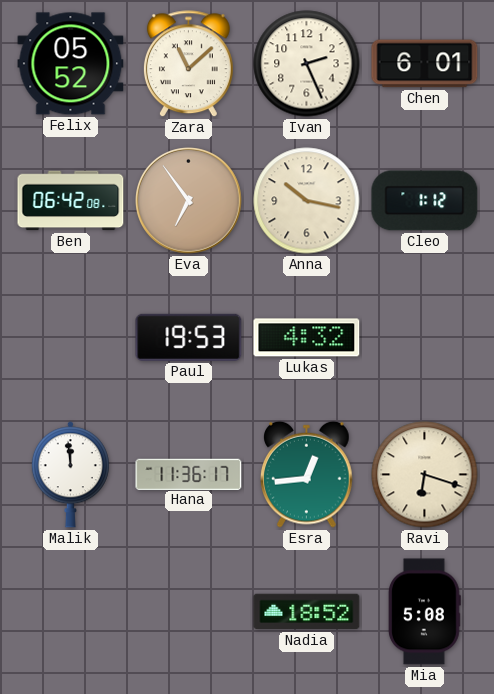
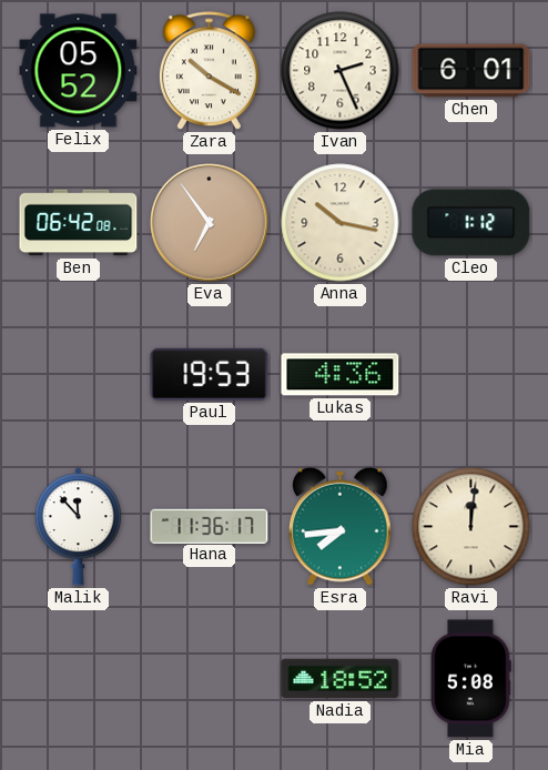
Zara: 11:08 -> 10:20 (209, 71)
Lukas: 4:32 -> 4:36 (341, 375)
Malik: 11:59 -> 11:53 (78, 527)
Esra: 12:44 -> 7:44 (341, 526)
Ravi: 6:18 -> 12:01 (471, 527)
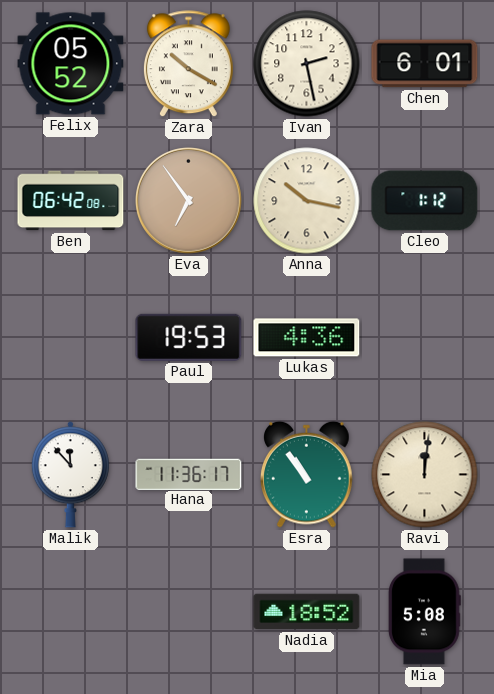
Ivan: 2:26 -> 2:28 (307, 64)
Esra: 7:44 -> 10:54 (307, 474)
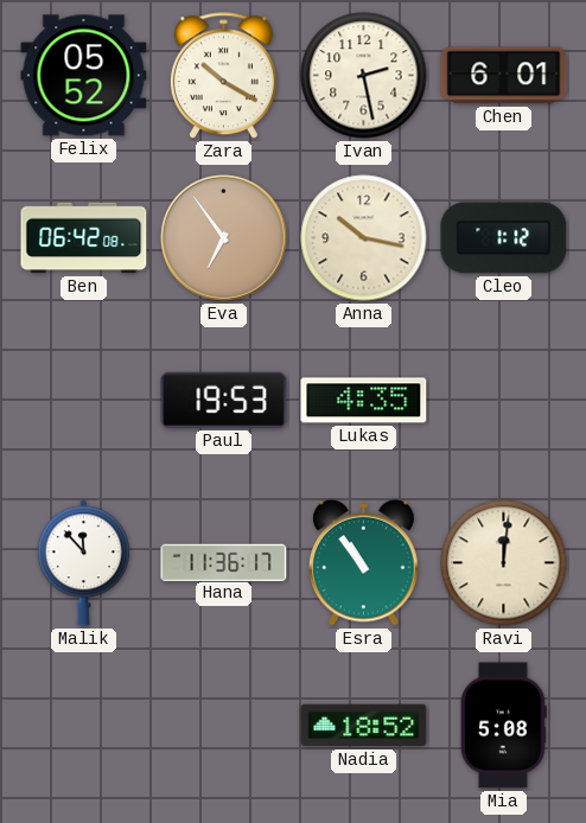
Lukas: 4:36 -> 4:35 (364, 401)
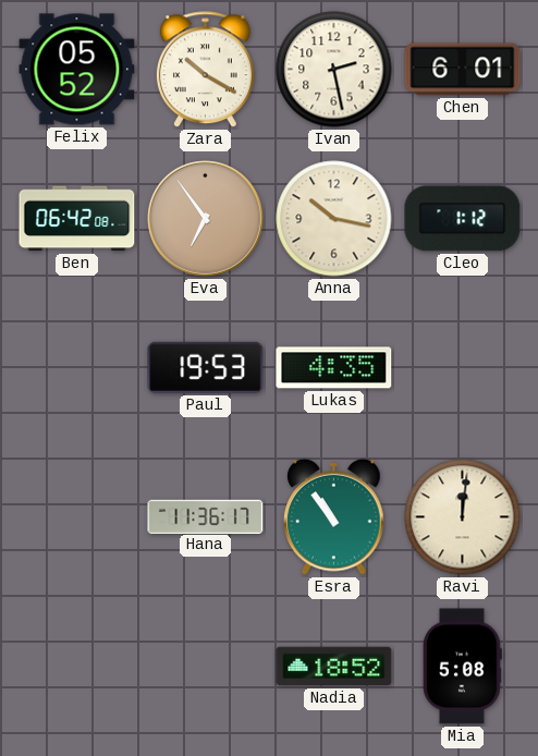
Malik: 11:53 -> none (83, 563)
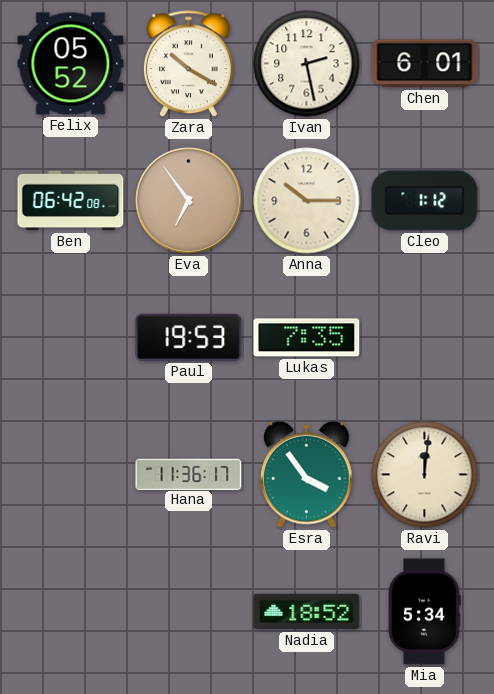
Anna: 10:17 -> 10:15 (307, 201)
Lukas: 4:35 -> 7:35 (307, 338)
Esra: 10:54 -> 3:54 (307, 474)
Mia: 5:08 -> 5:34 (424, 612)
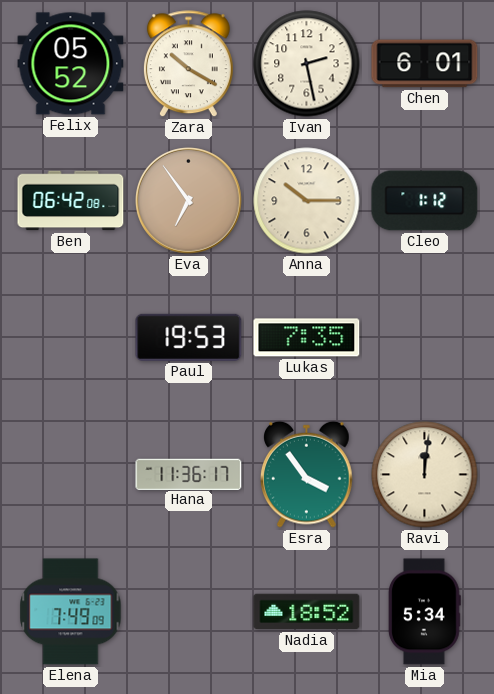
Elena: none -> 7:49 (71, 612)
